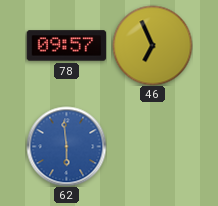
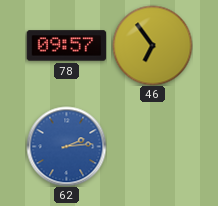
46: 6:56 -> 6:54 (152, 45)
62: 5:59 -> 2:14 (66, 146)
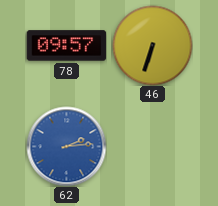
46: 6:54 -> 6:33 (152, 45)
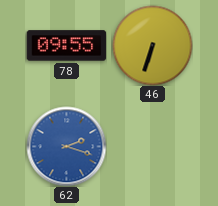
78: 09:57 -> 09:55 (66, 46)
62: 2:14 -> 2:18 (66, 146)
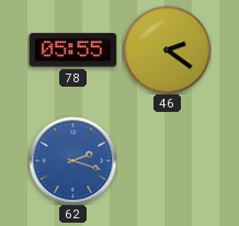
78: 09:55 -> 05:55 (72, 50)
46: 6:33 -> 2:21 (167, 49)
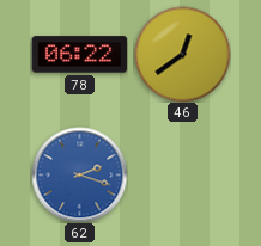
78: 05:55 -> 06:22 (79, 55)
46: 2:21 -> 12:39 (182, 54)
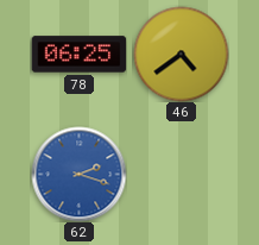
78: 06:22 -> 06:25 (78, 55)
46: 12:39 -> 4:39 (181, 54)
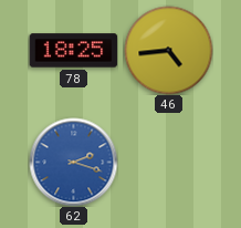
78: 06:25 -> 18:25 (73, 51)
46: 4:39 -> 4:44 (168, 50)
